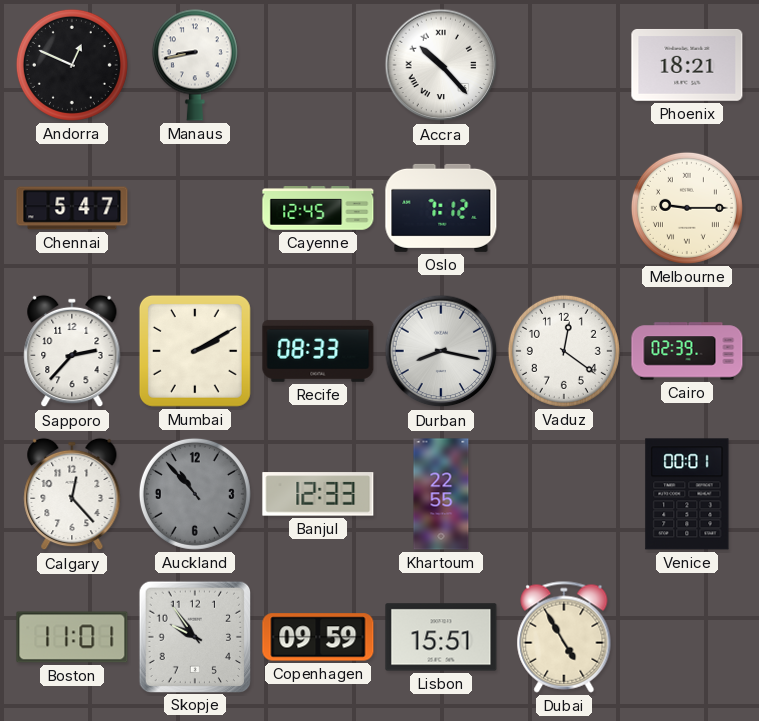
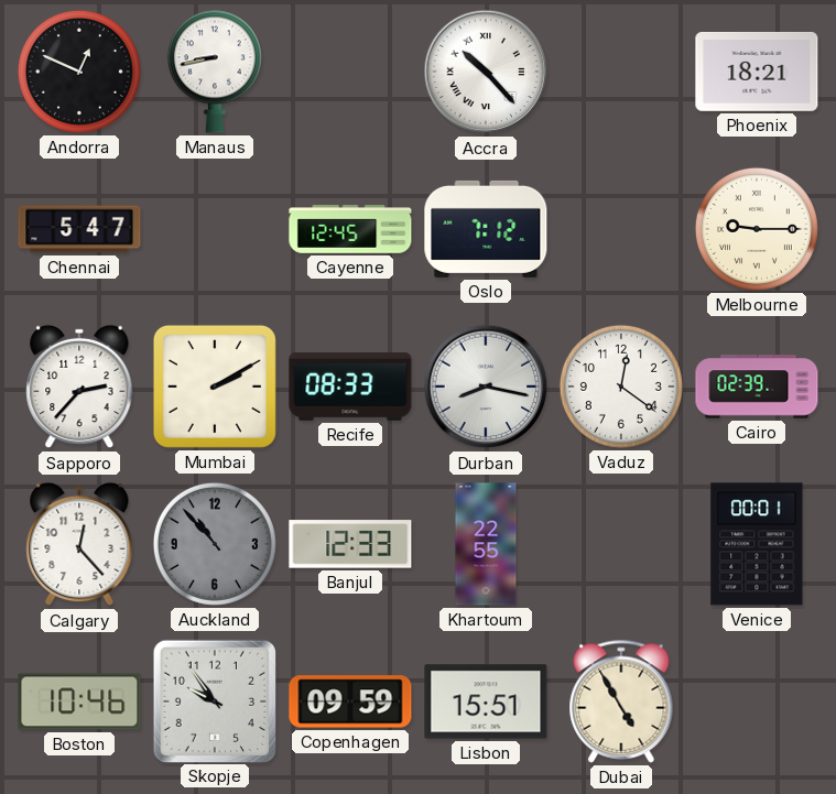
Boston: 11:01 -> 10:46 (79, 701)
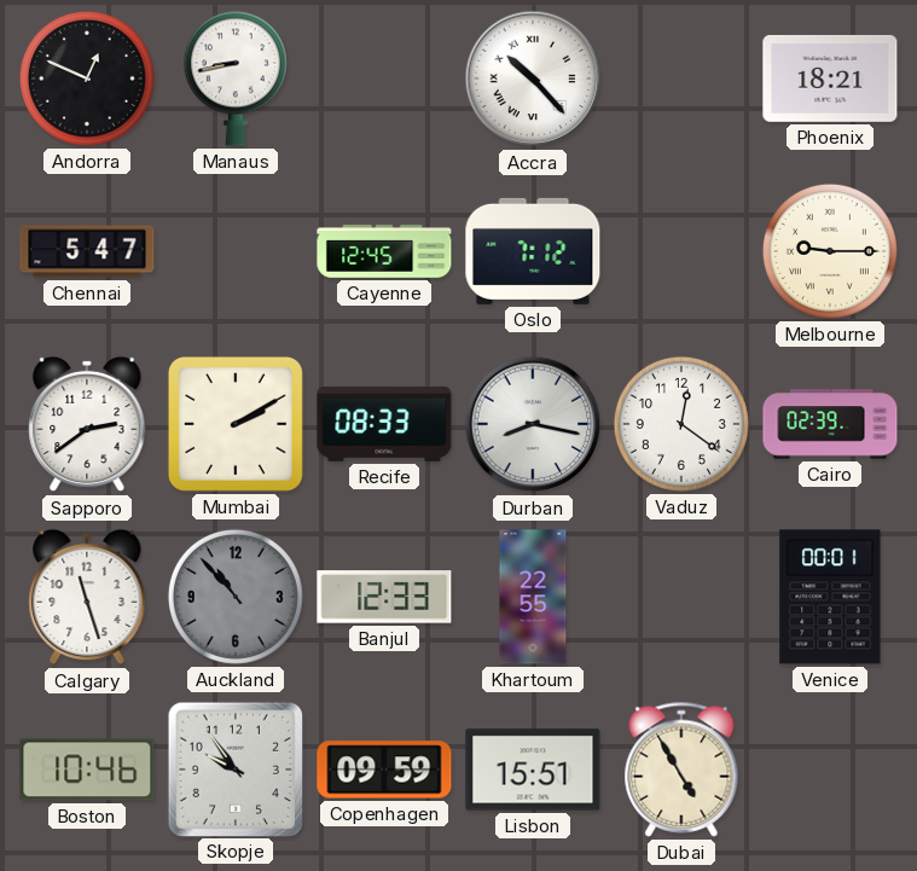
Sapporo: 2:37 -> 2:39 (87, 424)
Calgary: 12:23 -> 11:27 (87, 597)
